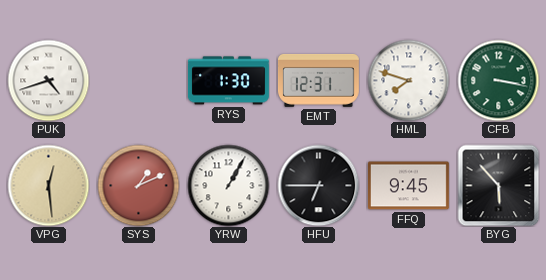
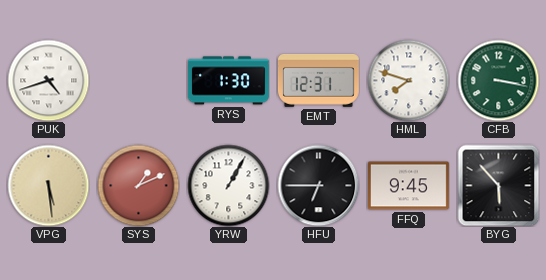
VPG: 12:29 -> 5:29 (48, 185)
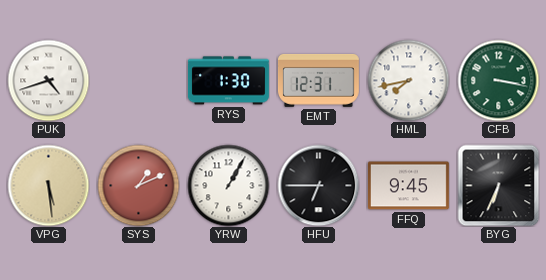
HML: 7:48 -> 7:43 (408, 80)
BYG: 5:53 -> 6:34 (498, 185)
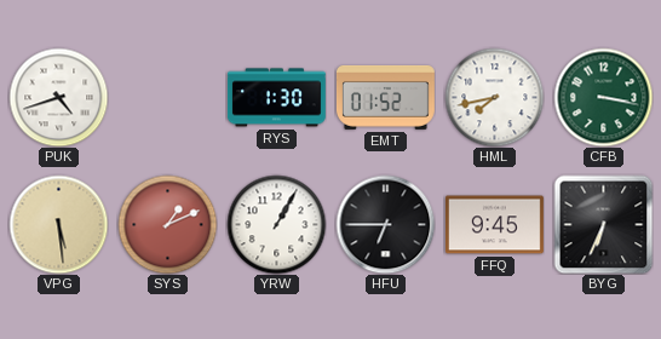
EMT: 12:31 -> 01:52 (386, 98)
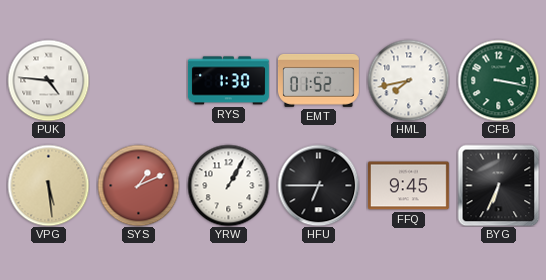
PUK: 4:42 -> 4:46 (48, 80)
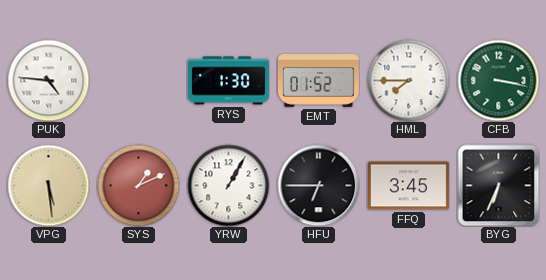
HML: 7:43 -> 7:45 (408, 80)
FFQ: 9:45 -> 3:45 (408, 186)
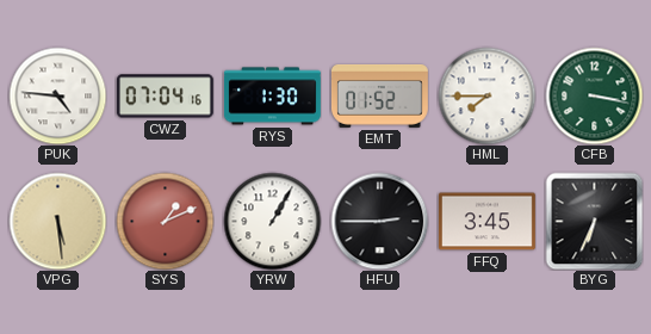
CWZ: none -> 07:04 (165, 97)
HFU: 6:45 -> 2:45 (379, 221)
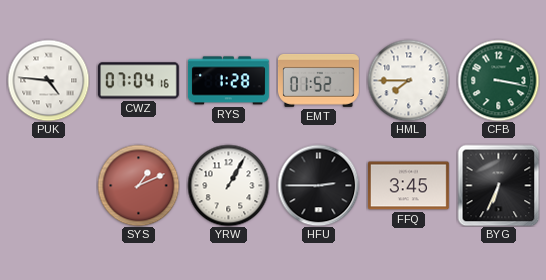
RYS: 1:30 -> 1:28 (228, 81)
VPG: 5:29 -> none (57, 221)
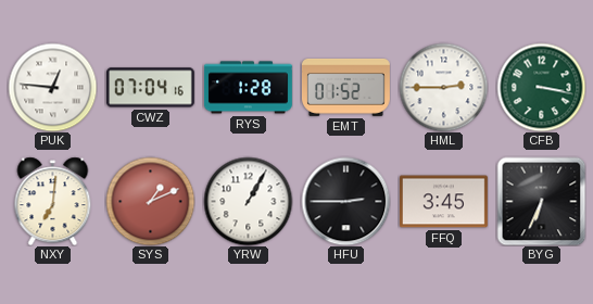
PUK: 4:46 -> 12:46 (52, 87)
HML: 7:45 -> 2:45 (443, 87)
NXY: none -> 7:01 (53, 201)
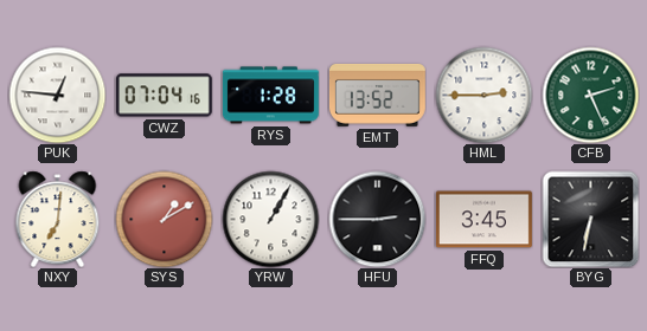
EMT: 01:52 -> 13:52 (378, 96)
CFB: 3:17 -> 2:26 (590, 95)
SYS: 1:11 -> 1:10 (164, 219)
BYG: 6:34 -> 6:32 (590, 219)
